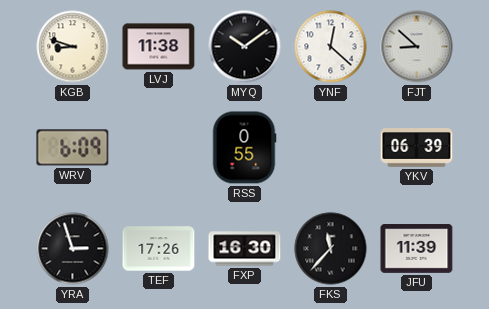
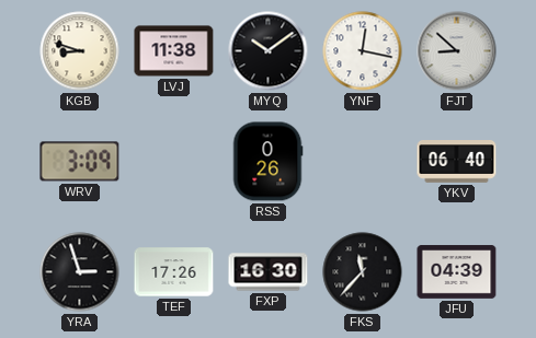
YNF: 12:22 -> 12:17 (363, 51)
WRV: 6:09 -> 3:09 (80, 162)
RSS: 0:55 -> 0:26 (267, 162)
YKV: 06:39 -> 06:40 (457, 162)
JFU: 11:39 -> 04:39 (457, 272)
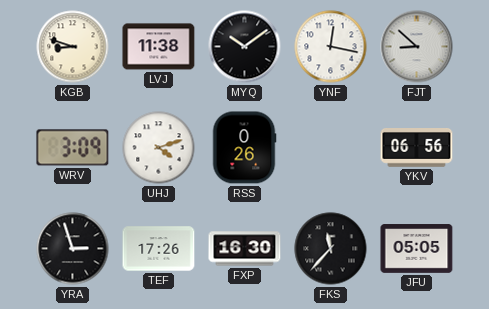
UHJ: none -> 4:12 (159, 148)
YKV: 06:40 -> 06:56 (417, 148)
JFU: 04:39 -> 05:05 (417, 249)
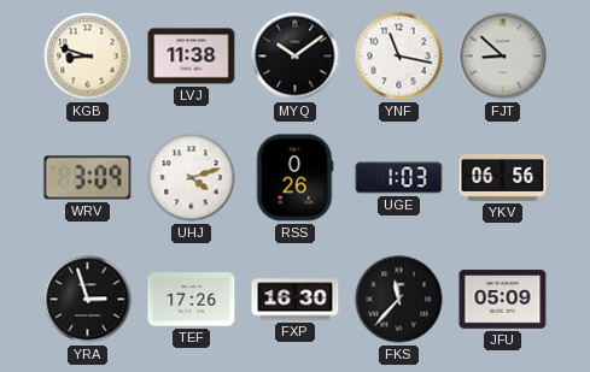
YNF: 12:17 -> 11:17 (399, 57)
UGE: none -> 1:03 (399, 178)
JFU: 05:05 -> 05:09 (503, 300)
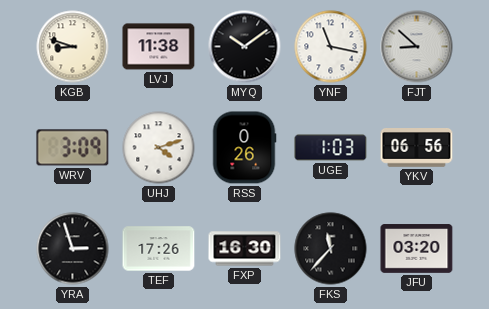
JFU: 05:09 -> 03:20 (417, 249)
